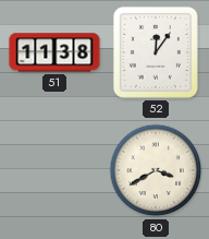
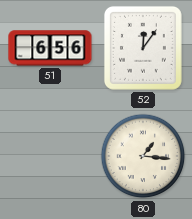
51: 11:38 -> 6:56 (50, 48)
80: 3:40 -> 1:16 (143, 156)
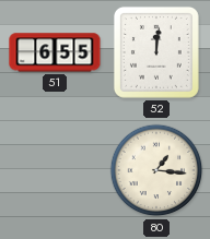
51: 6:56 -> 6:55 (55, 52)
52: 12:06 -> 12:01 (156, 52)
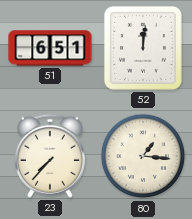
51: 6:55 -> 6:51 (50, 48)
23: none -> 7:37 (50, 156)
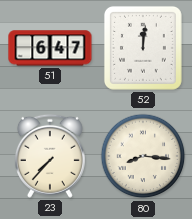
51: 6:51 -> 6:47 (50, 48)
80: 1:16 -> 8:16 (143, 156)
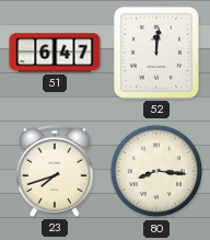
23: 7:37 -> 7:42 (55, 171)
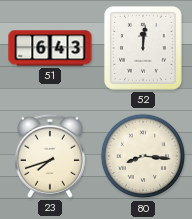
51: 6:47 -> 6:43 (50, 48)
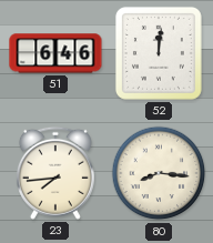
51: 6:43 -> 6:46 (55, 53)
23: 7:42 -> 7:44 (55, 173)
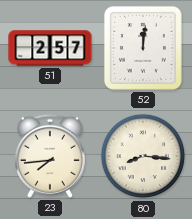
51: 6:46 -> 2:57 (50, 48)
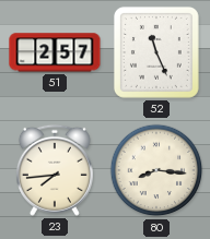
52: 12:01 -> 11:26 (156, 52)
